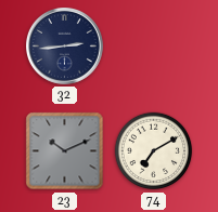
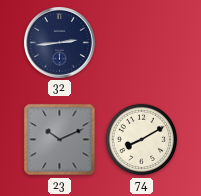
74: 7:10 -> 8:10 (142, 140)
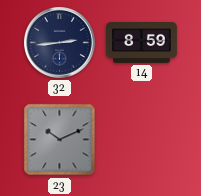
14: none -> 8:59 (142, 43)
74: 8:10 -> none (142, 140)
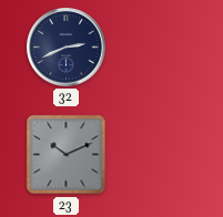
32: 2:44 -> 2:41 (67, 48)
14: 8:59 -> none (142, 43)
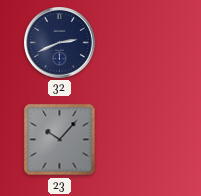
23: 10:11 -> 10:07 (60, 140)
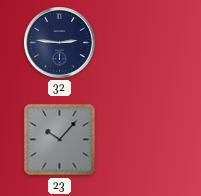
32: 2:41 -> 2:46 (60, 43)
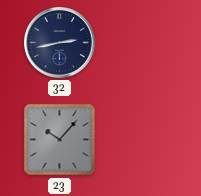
32: 2:46 -> 2:43 (60, 43)
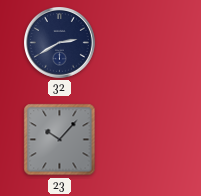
32: 2:43 -> 2:40 (60, 43)
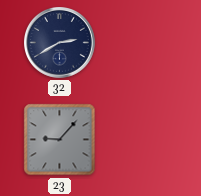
23: 10:07 -> 9:07 (60, 140)
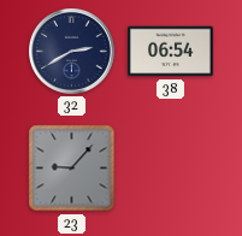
38: none -> 06:54 (171, 52)
